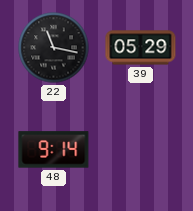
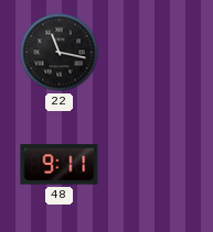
39: 05:29 -> none (141, 48)
48: 9:14 -> 9:11 (60, 165)
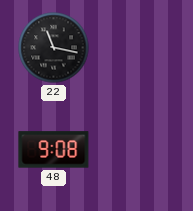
48: 9:11 -> 9:08 (54, 150)
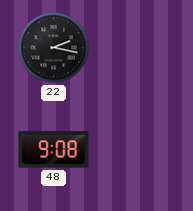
22: 11:17 -> 2:17 (54, 48)
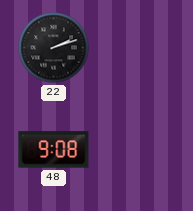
22: 2:17 -> 2:12 (54, 48)
